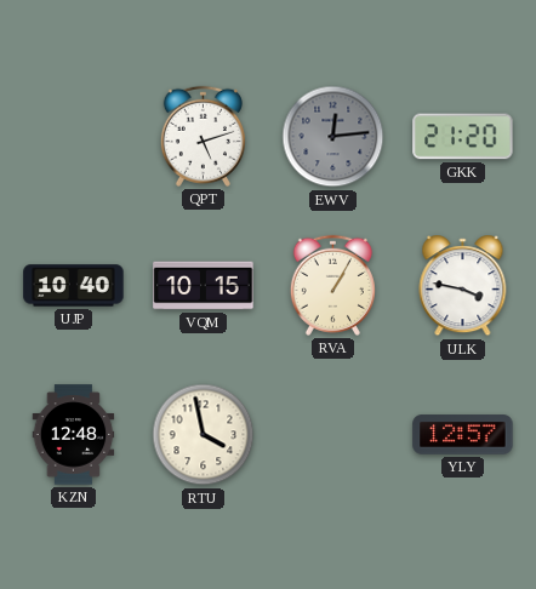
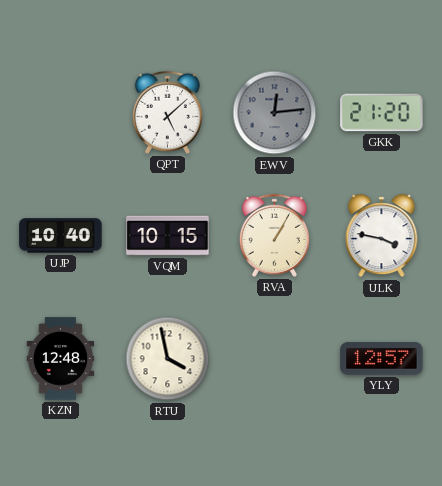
QPT: 5:12 -> 5:08 (167, 112)
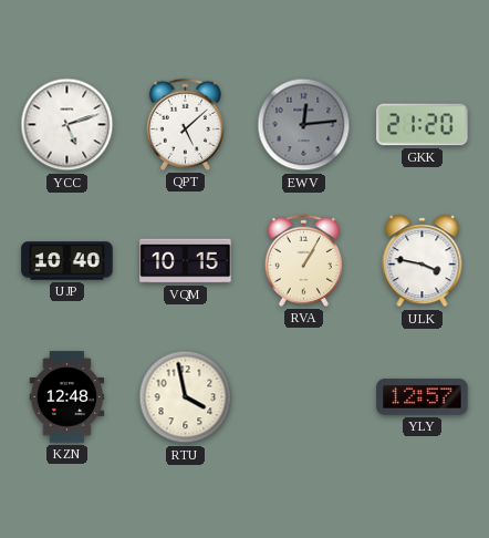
YCC: none -> 5:12 (67, 125)
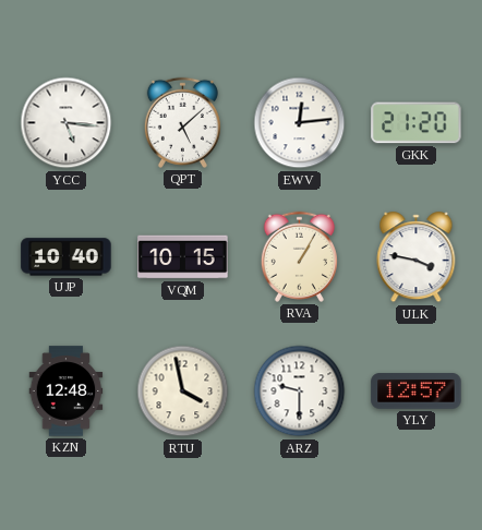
YCC: 5:12 -> 5:16 (67, 123)
EWV dial: grey -> white (300, 123)
ARZ: none -> 9:30 (300, 392)
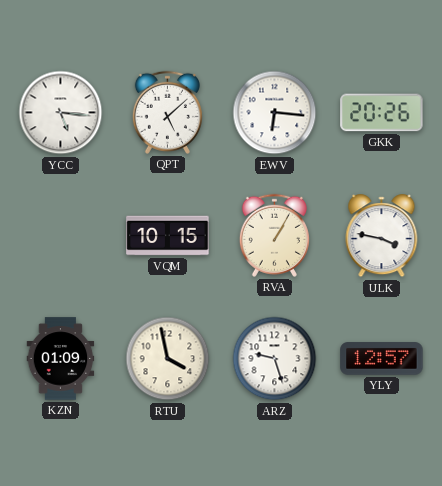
EWV: 12:14 -> 6:16 (275, 113)
GKK: 21:20 -> 20:26 (382, 113)
UJP: 10:40 -> none (67, 257)
KZN: 12:48 -> 01:09 (61, 359)
ARZ: 9:30 -> 9:27 (275, 359)
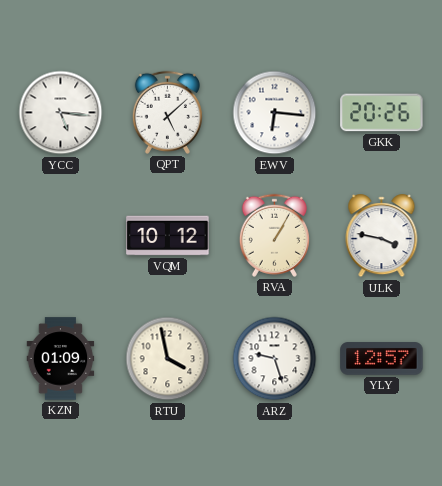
VQM: 10:15 -> 10:12 (168, 236)
